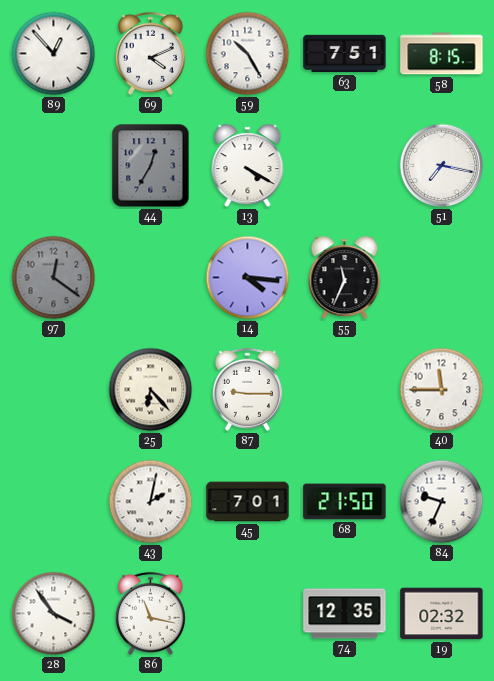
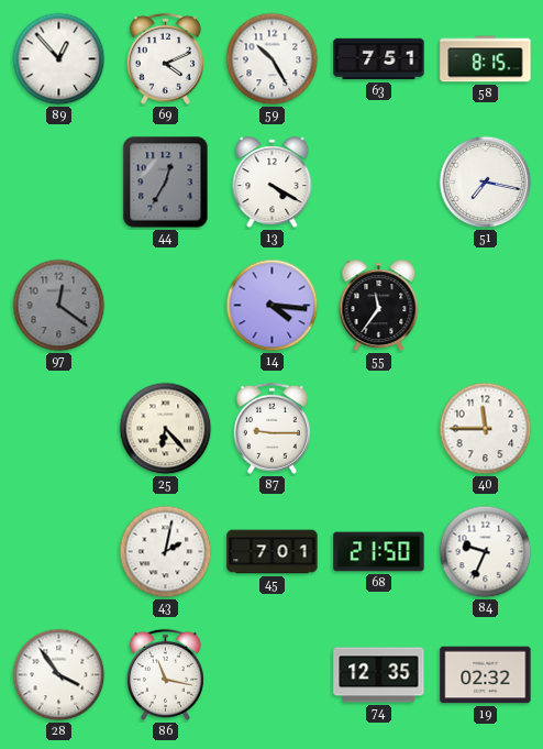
55: 11:34 -> 11:36 (379, 306)
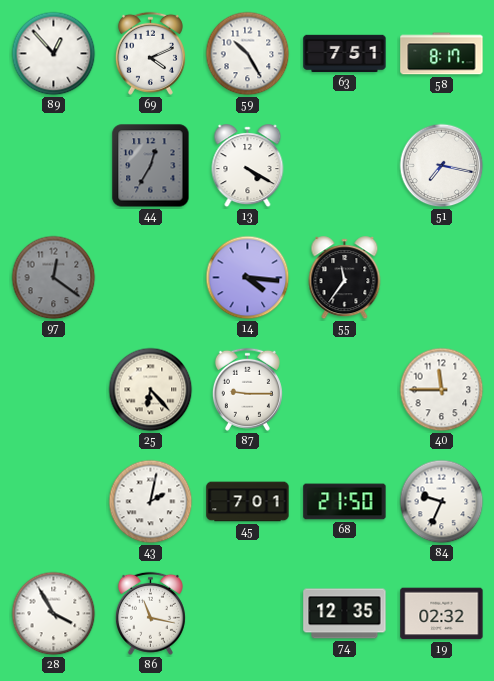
58: 8:15 -> 8:17 (442, 54)
28: 3:54 -> 3:55 (54, 614)
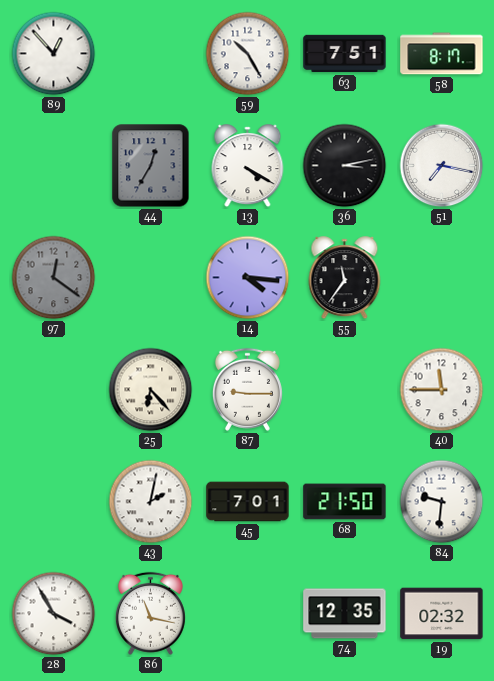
69: 4:11 -> none (150, 53)
36: none -> 3:13 (345, 166)
84: 9:34 -> 9:31 (442, 502)
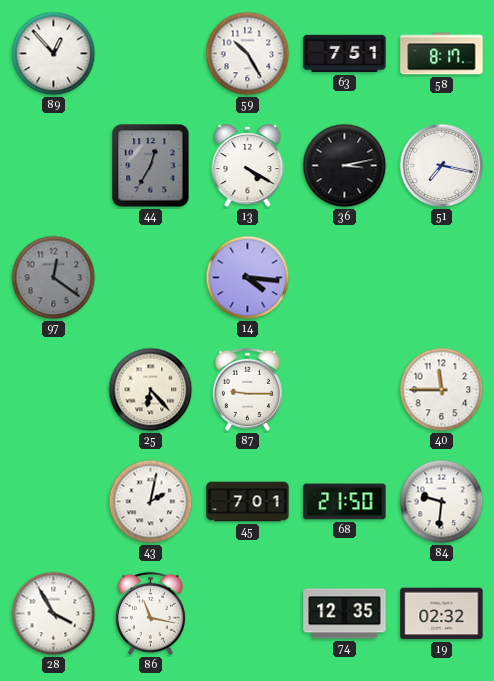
55: 11:36 -> none (345, 278)
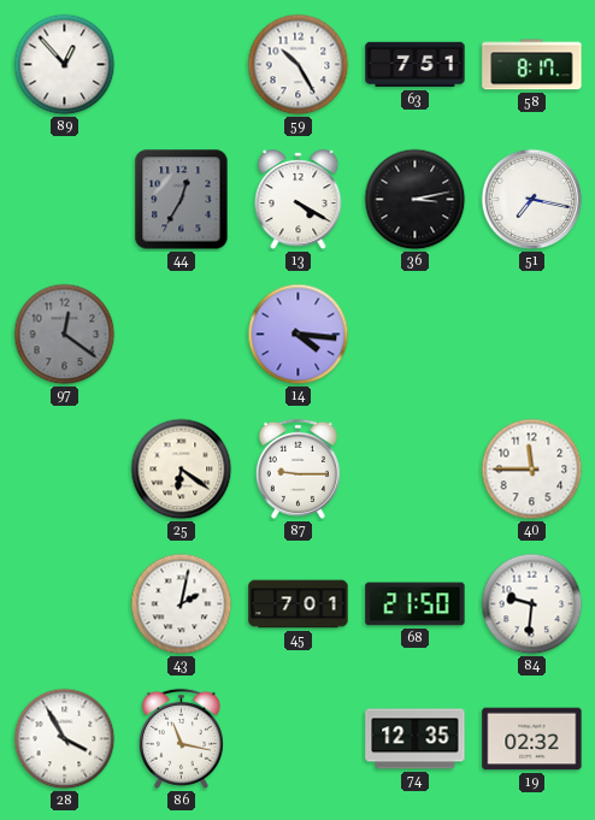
25: 6:23 -> 6:21 (182, 470)
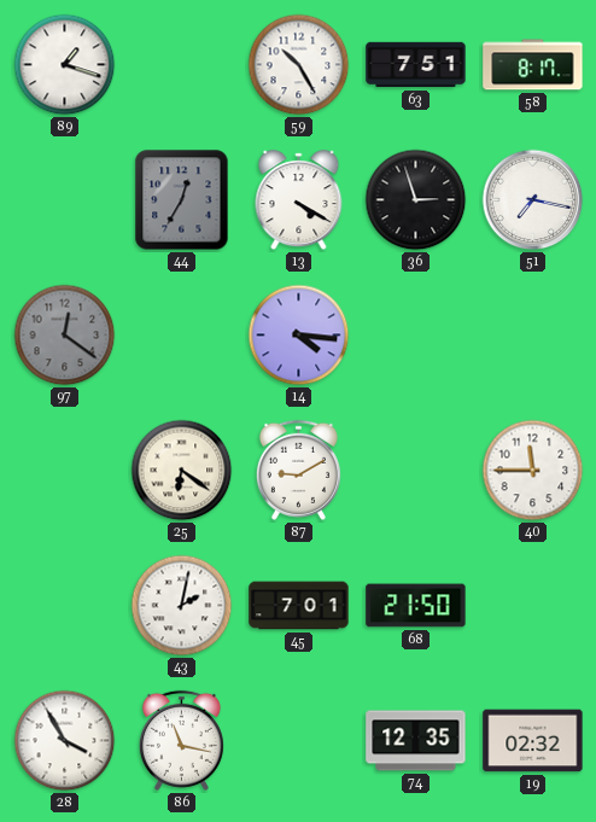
89: 12:53 -> 1:18 (65, 65)
36: 3:13 -> 2:57 (416, 200)
87: 9:15 -> 9:10 (298, 470)
84: 9:31 -> none (532, 604)
